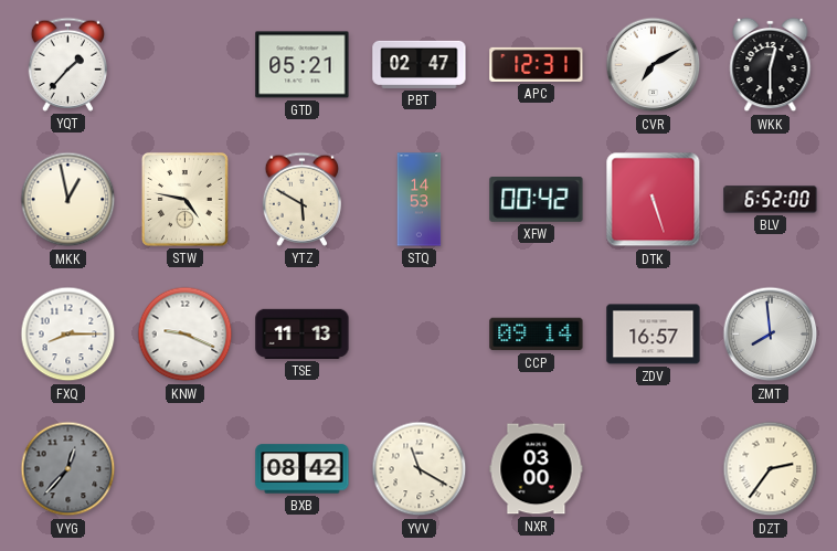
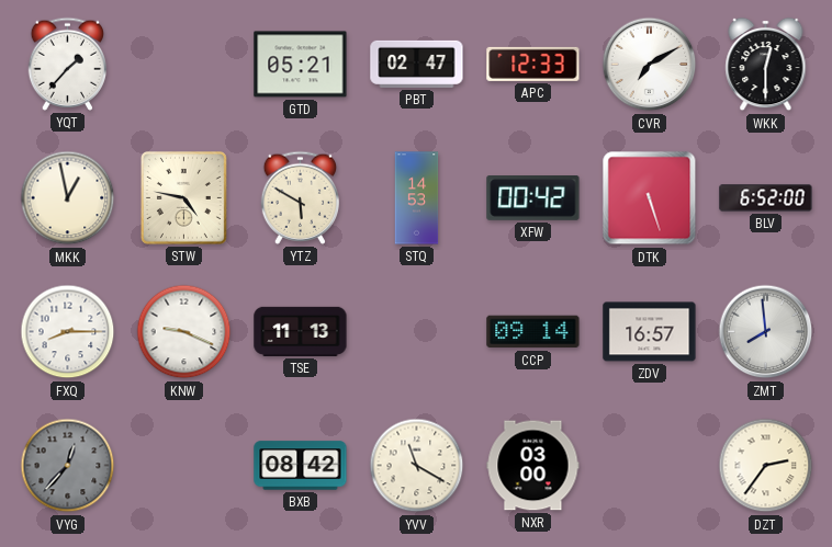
APC: 12:31 -> 12:33 (533, 64)
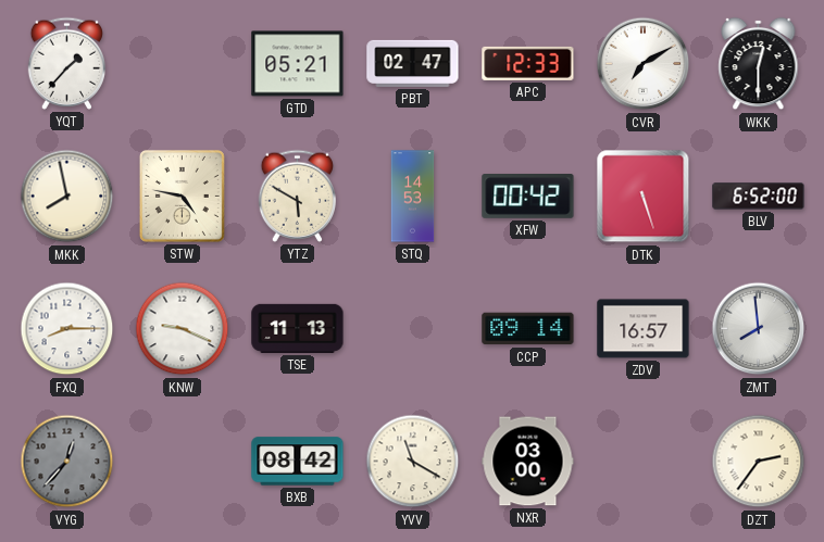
MKK: 12:58 -> 7:58 (67, 197)
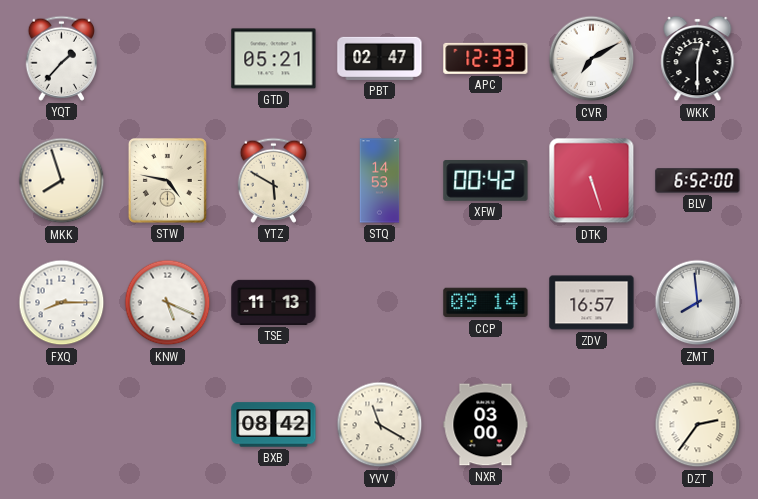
MKK: 7:58 -> 7:57 (62, 181)
KNW: 9:19 -> 5:19 (168, 303)
VYG: 12:37 -> none (67, 462)
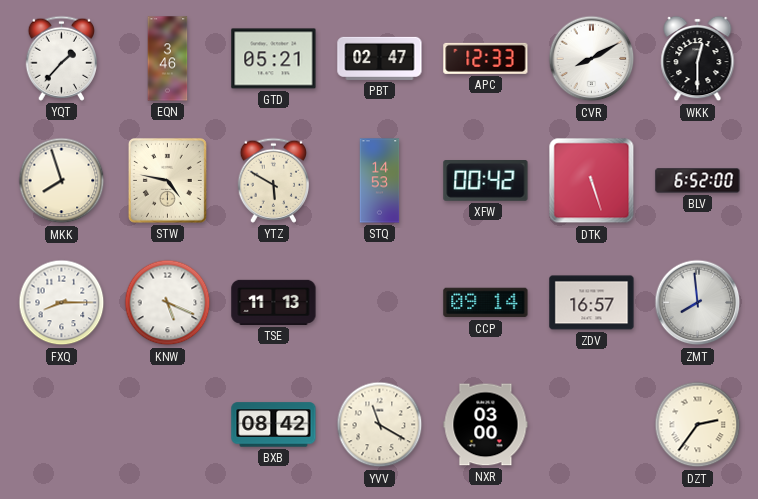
EQN: none -> 3:46 (168, 59)
CVR: 7:10 -> 8:10 (592, 59)
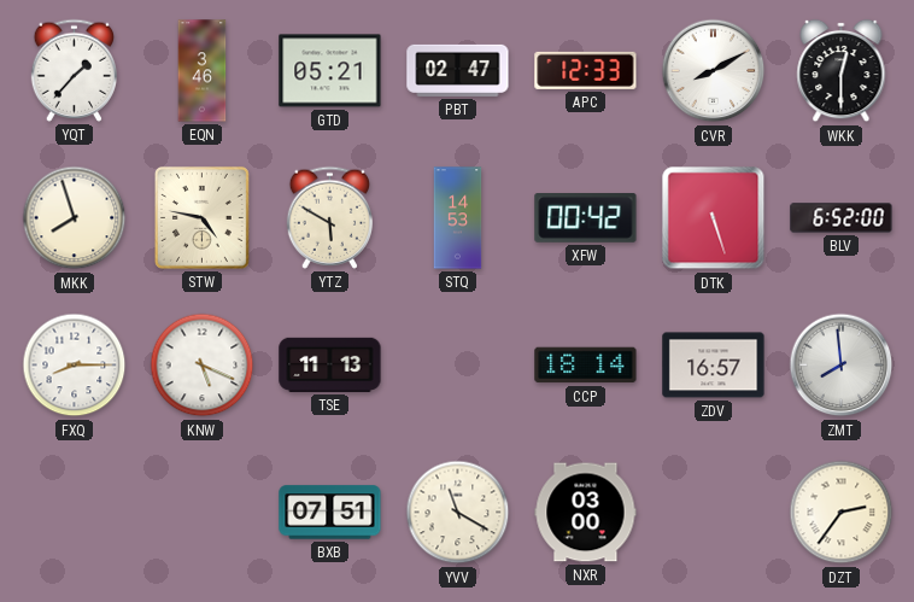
CCP: 09:14 -> 18:14 (586, 366)
BXB: 08:42 -> 07:51 (330, 513)
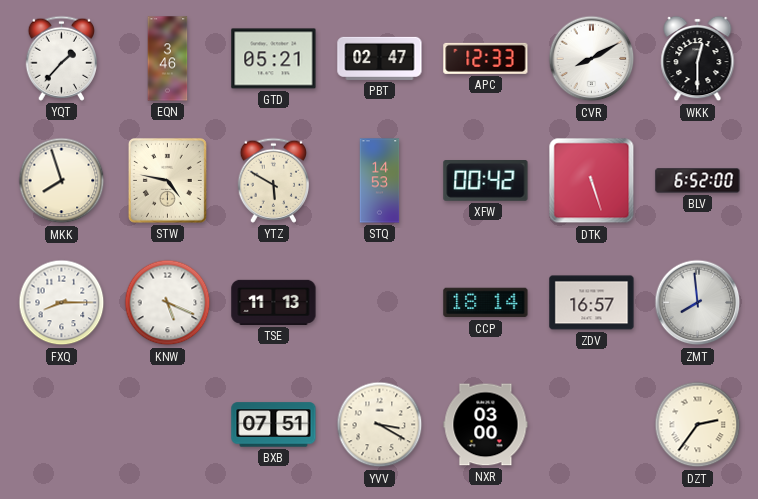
YVV: 11:20 -> 3:20 (380, 425)
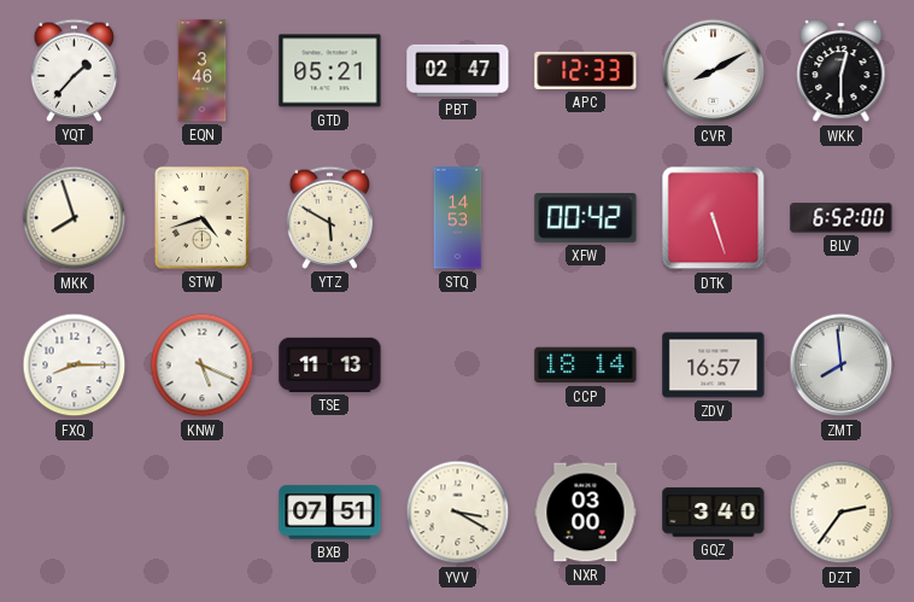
STW: 4:47 -> 4:42 (201, 217)
GQZ: none -> 3:40 (714, 513)
